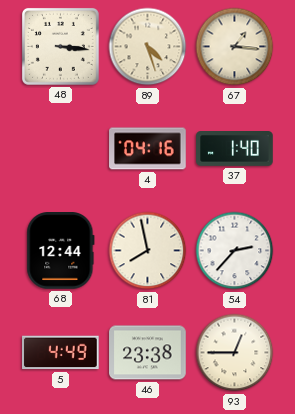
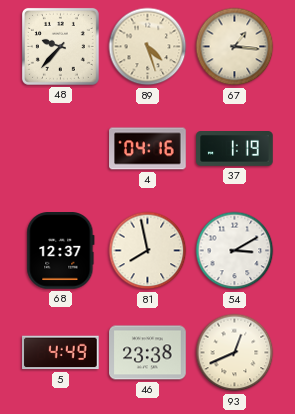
48: 3:16 -> 9:37 (60, 46)
37: 1:40 -> 1:19 (235, 149)
68: 12:44 -> 12:37 (61, 251)
54: 2:37 -> 3:10 (235, 251)
93: 12:45 -> 12:41 (235, 353)
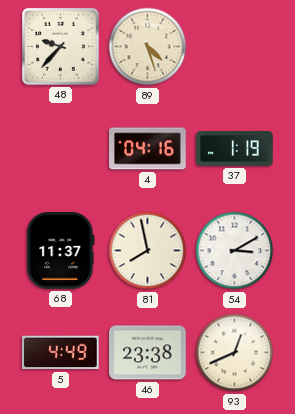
67: 1:16 -> none (235, 47)
68: 12:37 -> 11:37 (61, 251)
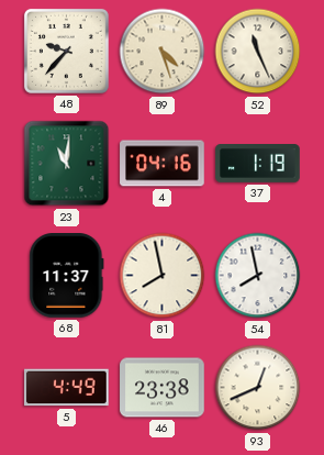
52: none -> 11:26 (258, 52)
23: none -> 11:01 (67, 164)
54: 3:10 -> 7:58 (258, 276)
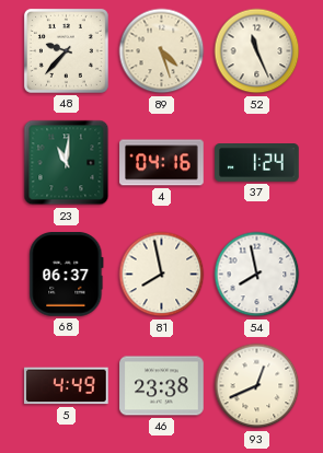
37: 1:19 -> 1:24 (257, 163)
68: 11:37 -> 06:37 (67, 275)
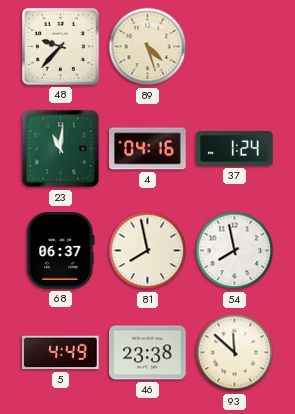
52: 11:26 -> none (257, 51)
93: 12:41 -> 11:52 (235, 353)
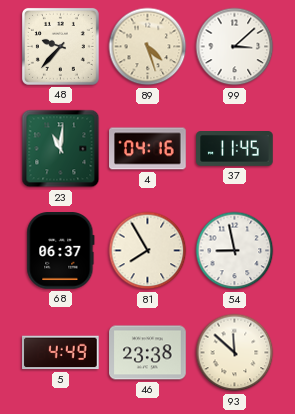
99: none -> 3:08 (235, 47)
37: 1:24 -> 11:45 (235, 149)
81: 7:58 -> 7:55 (148, 251)
54: 7:58 -> 8:58 (235, 251)
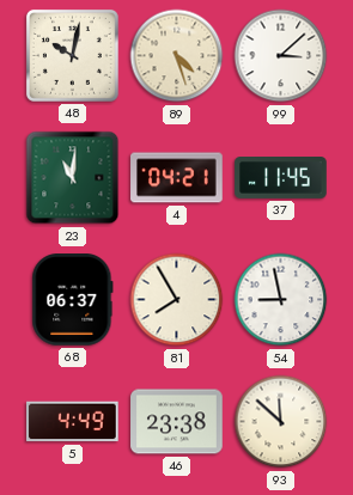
48: 9:37 -> 10:02 (72, 55)
4: 04:16 -> 04:21 (177, 178)
